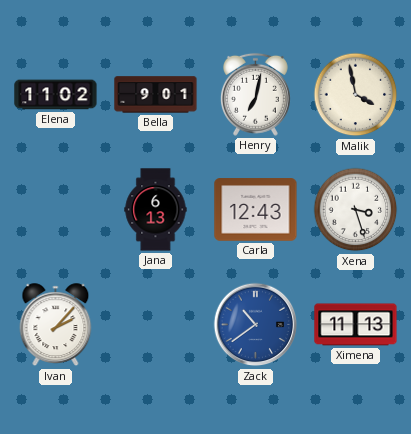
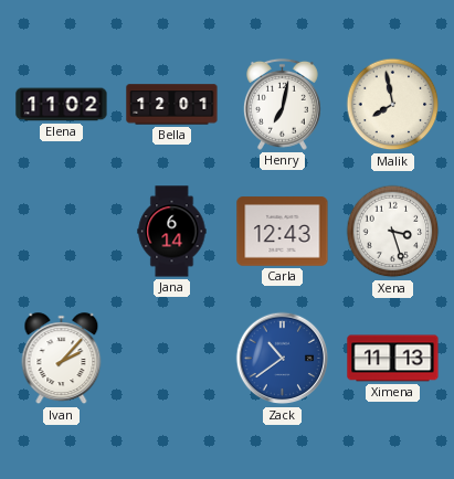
Bella: 9:01 -> 12:01 (172, 105)
Malik: 3:58 -> 7:58 (393, 105)
Jana: 6:13 -> 6:14 (172, 232)
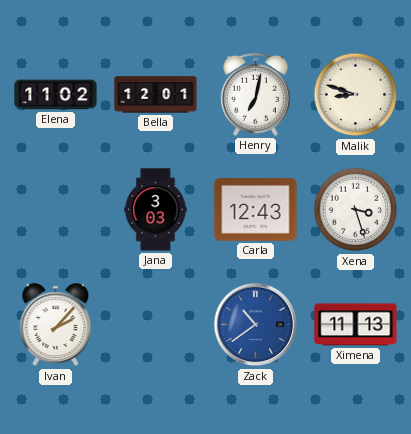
Malik: 7:58 -> 8:48 (356, 95)
Jana: 6:14 -> 3:03 (156, 210)
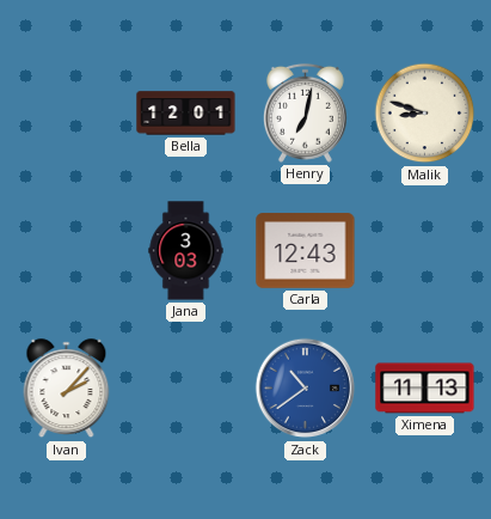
Elena: 11:02 -> none (56, 95)
Xena: 3:27 -> none (356, 210)
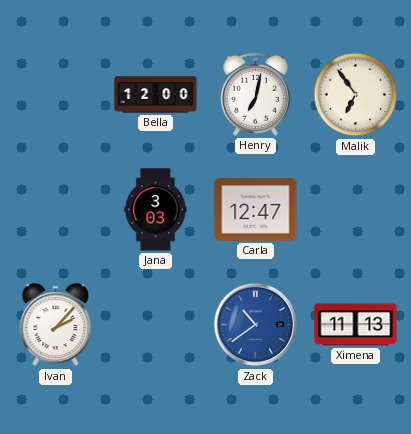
Bella: 12:01 -> 12:00 (156, 95)
Malik: 8:48 -> 6:54 (356, 95)
Carla: 12:43 -> 12:47 (256, 210)
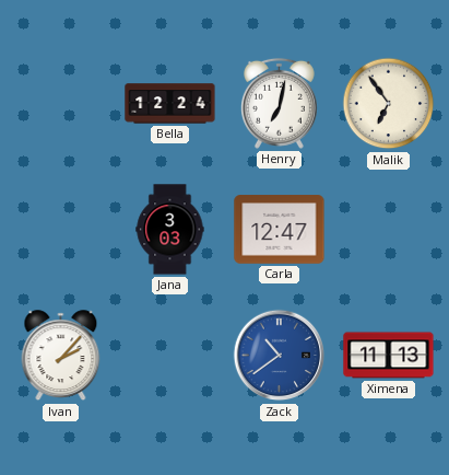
Bella: 12:00 -> 12:24 (170, 104)
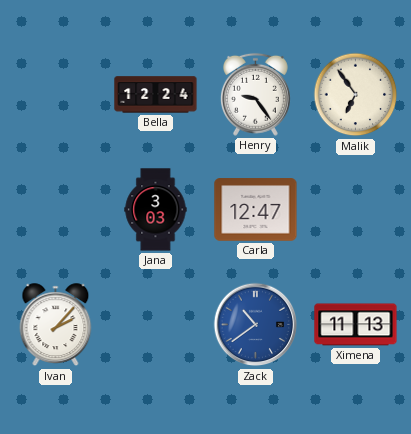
Henry: 7:02 -> 9:24 (255, 94)
